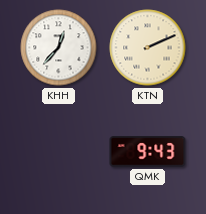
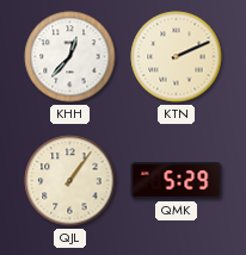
QJL: none -> 1:06 (70, 181)
QMK: 9:43 -> 5:29 (177, 181)
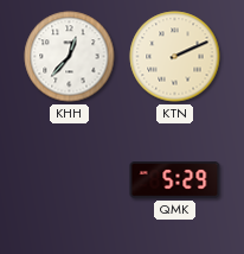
QJL: 1:06 -> none (70, 181)
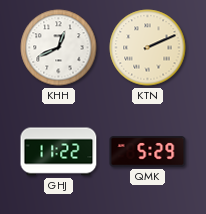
KHH: 12:37 -> 12:41 (59, 48)
GHJ: none -> 11:22 (59, 152)
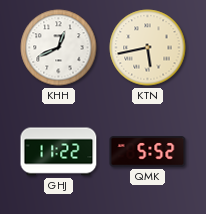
KTN: 2:11 -> 5:43 (148, 48)
QMK: 5:29 -> 5:52 (148, 152)
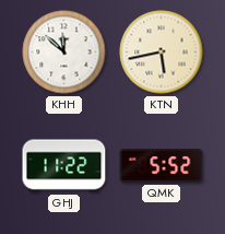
KHH: 12:41 -> 11:52 (64, 52)
